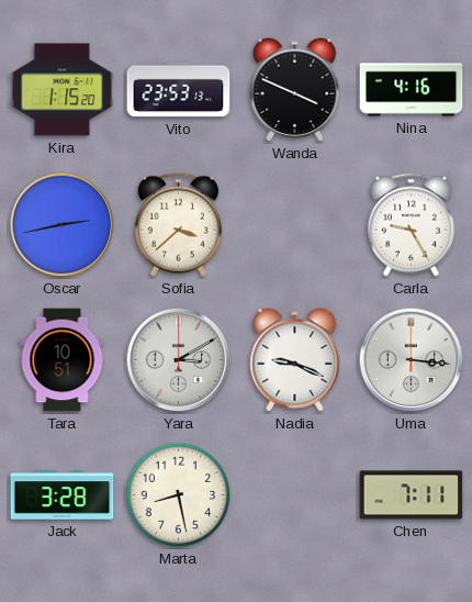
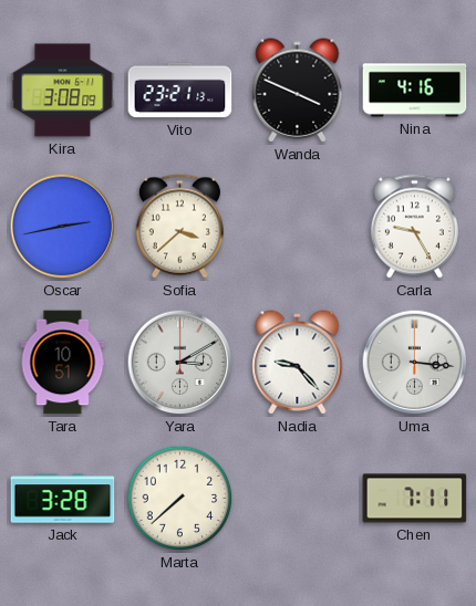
Kira: 1:15 -> 3:08 (63, 91)
Vito: 23:53 -> 23:21 (180, 91)
Nadia: 9:19 -> 9:23 (298, 363)
Marta: 8:28 -> 7:38 (180, 499)
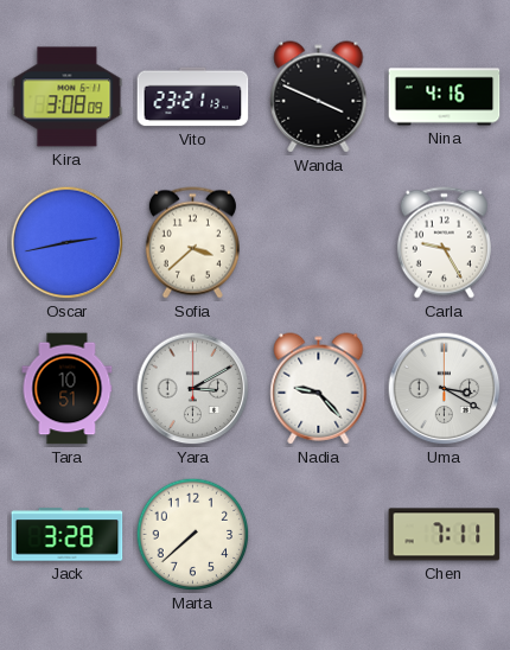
Uma: 3:16 -> 3:20 (445, 389)
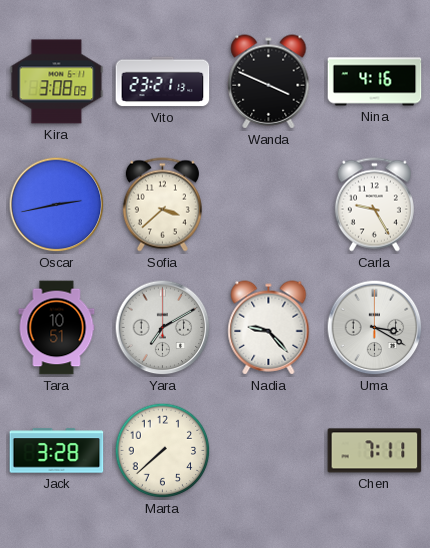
Yara: 3:10 -> 7:10 (163, 328)
